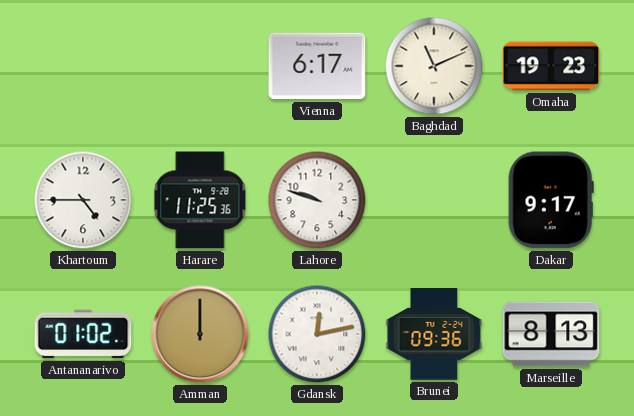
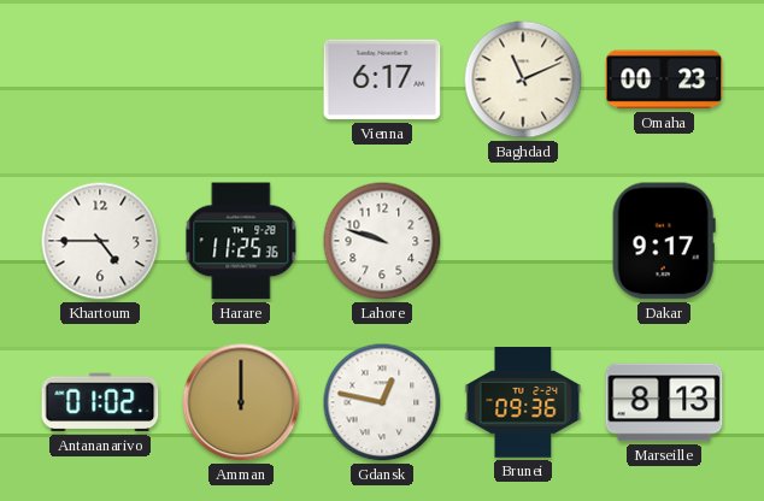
Omaha: 19:23 -> 00:23 (664, 79)
Gdansk: 12:13 -> 12:47 (382, 402)
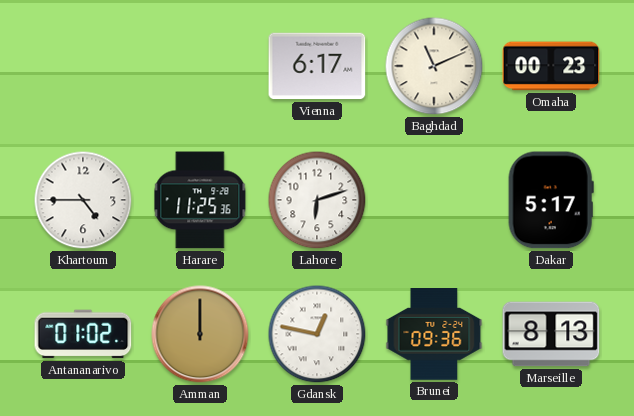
Lahore: 9:48 -> 6:12 (317, 200)
Dakar: 9:17 -> 5:17 (551, 200)
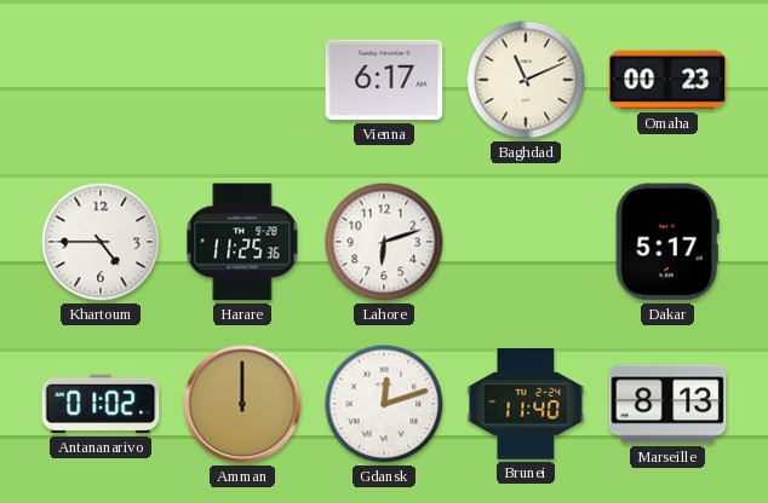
Gdansk: 12:47 -> 12:12 (384, 404)
Brunei: 09:36 -> 11:40 (526, 404)
